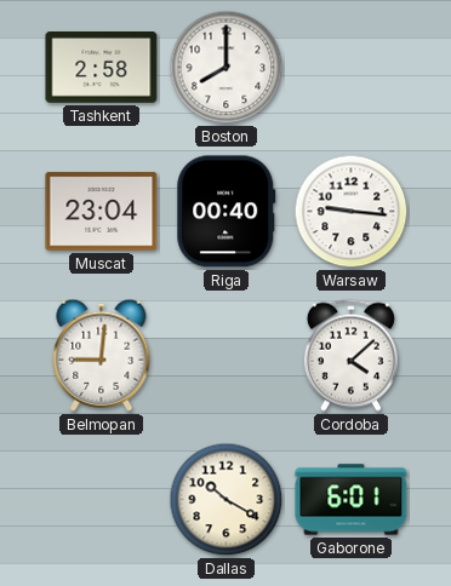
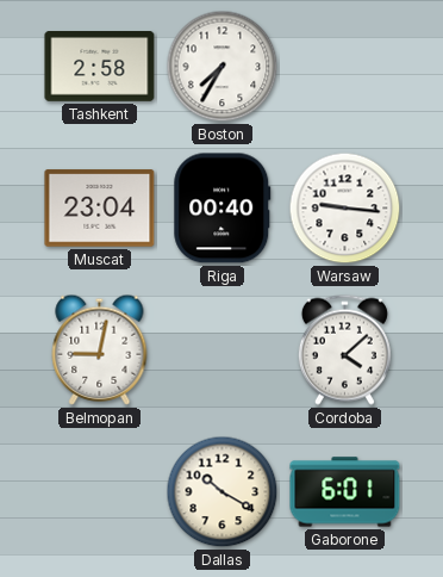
Boston: 8:00 -> 7:35 (223, 67)
Belmopan: 9:01 -> 9:02 (100, 349)
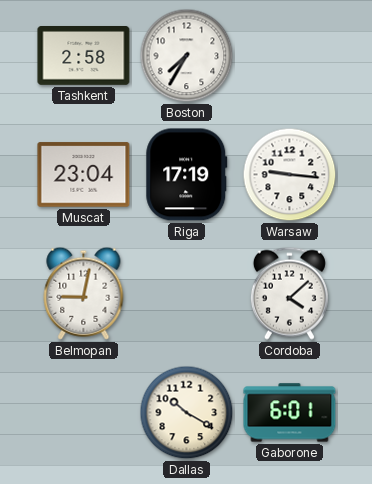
Riga: 00:40 -> 17:19 (187, 175)
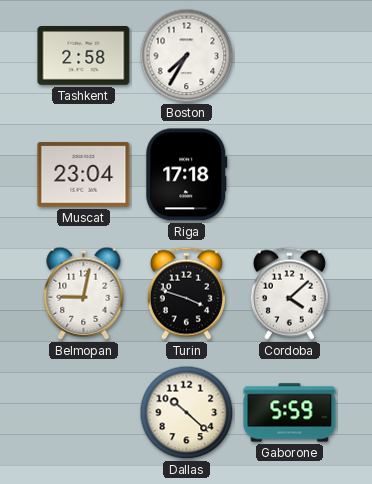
Riga: 17:19 -> 17:18 (187, 175)
Warsaw: 9:16 -> none (290, 175)
Turin: none -> 3:48 (186, 293)
Dallas: 10:20 -> 10:22 (187, 413)
Gaborone: 6:01 -> 5:59 (290, 413)
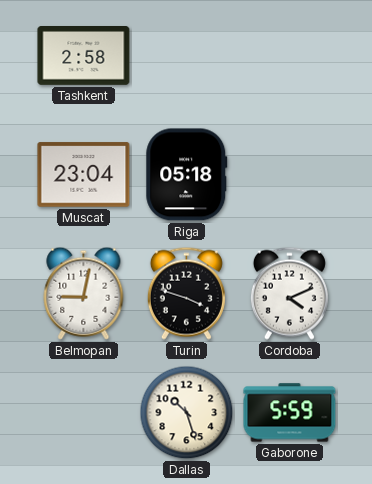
Boston: 7:35 -> none (187, 56)
Riga: 17:18 -> 05:18 (187, 175)
Cordoba: 4:08 -> 4:11 (289, 293)
Dallas: 10:22 -> 10:27 (187, 413)
